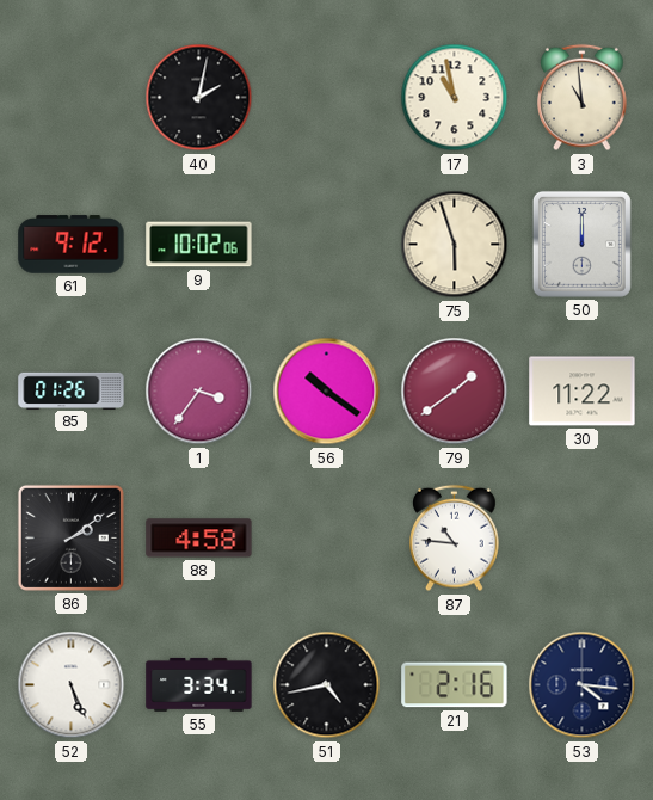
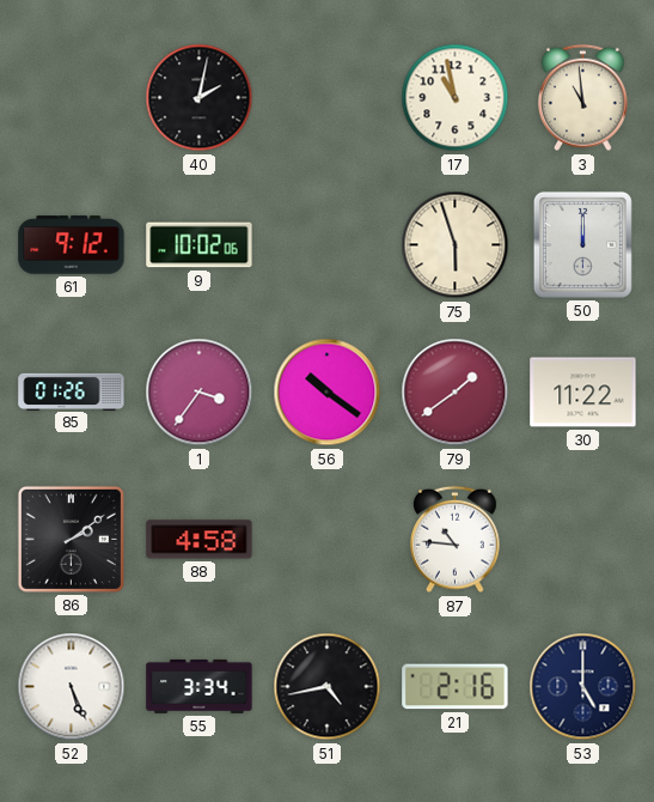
53: 4:16 -> 5:00 (583, 687)
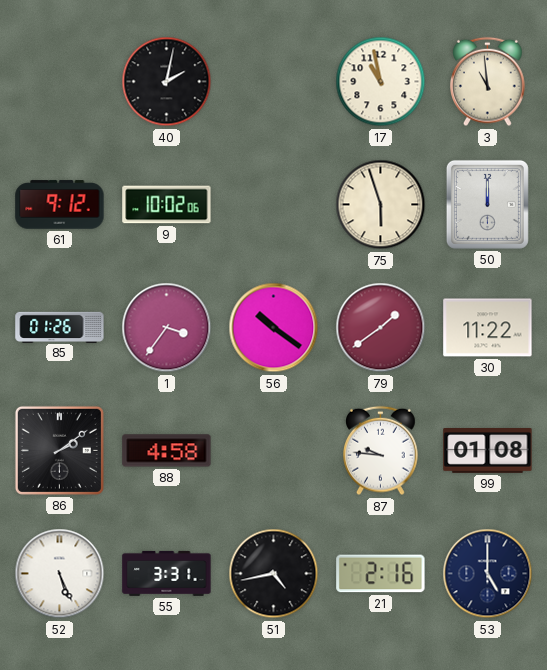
87: 10:46 -> 9:46 (381, 451)
99: none -> 01:08 (488, 451)
55: 3:34 -> 3:31 (167, 573)
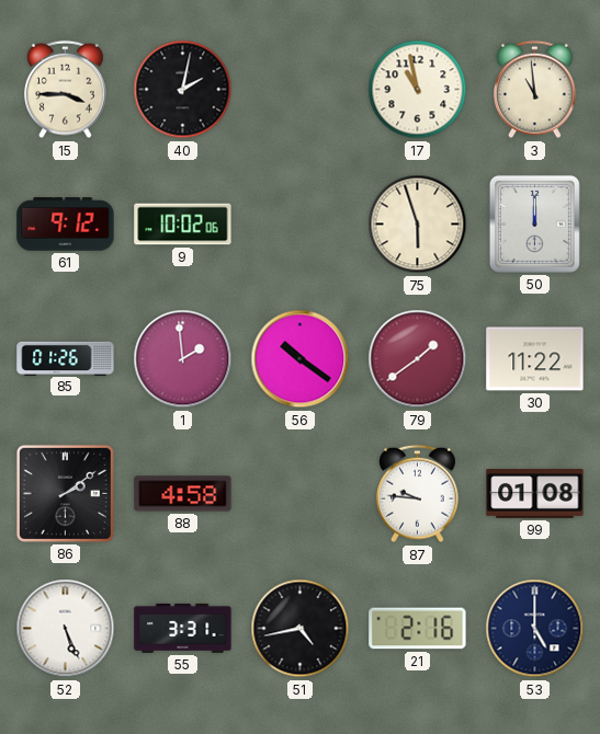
15: none -> 3:45 (66, 90)
1: 3:36 -> 1:59 (183, 359)
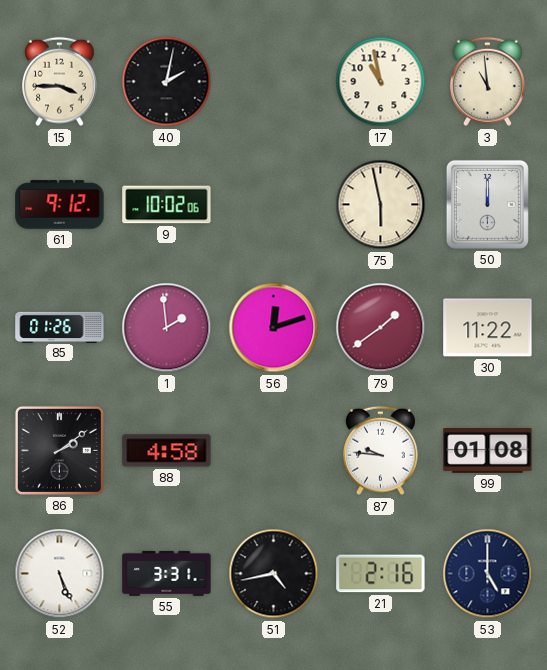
75: 5:57 -> 5:58 (381, 205)
56: 10:21 -> 12:12 (274, 328)
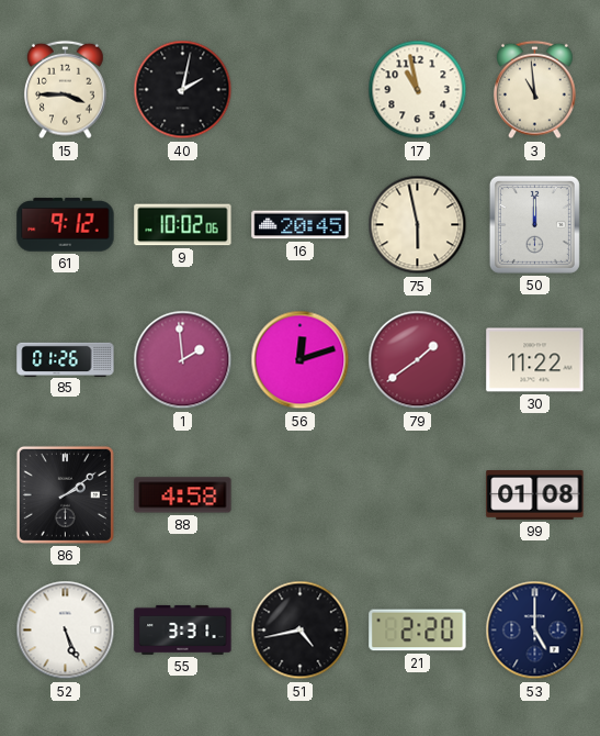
16: none -> 20:45 (301, 225)
87: 9:46 -> none (381, 451)
21: 2:16 -> 2:20 (418, 631)
